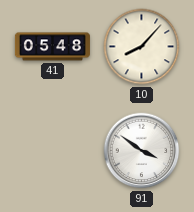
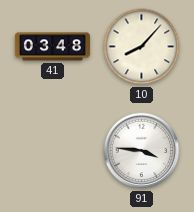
41: 05:48 -> 03:48 (52, 47)
91: 3:51 -> 3:46 (142, 151)
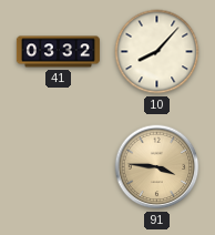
41: 03:48 -> 03:32 (58, 52)
91 dial: white -> champagne (157, 167)
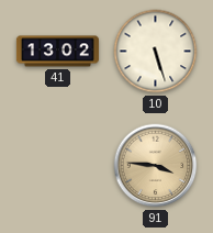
41: 03:32 -> 13:02 (57, 52)
10: 8:07 -> 5:27 (156, 52)
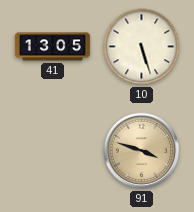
41: 13:02 -> 13:05 (52, 47)
91: 3:46 -> 3:48 (142, 151)
